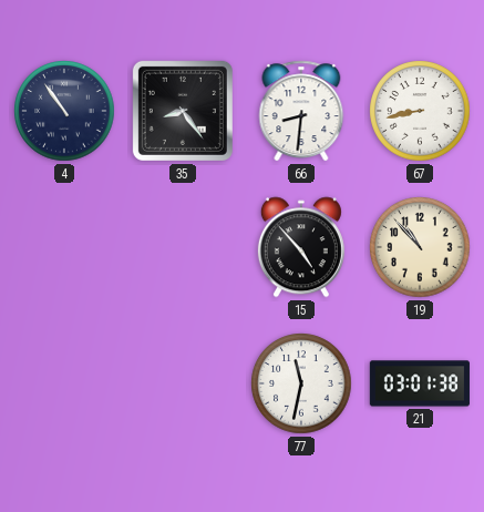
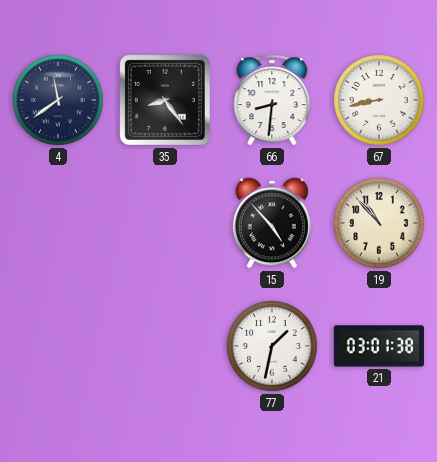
4: 10:54 -> 11:39 (58, 100)
77: 11:32 -> 1:32 (272, 346)
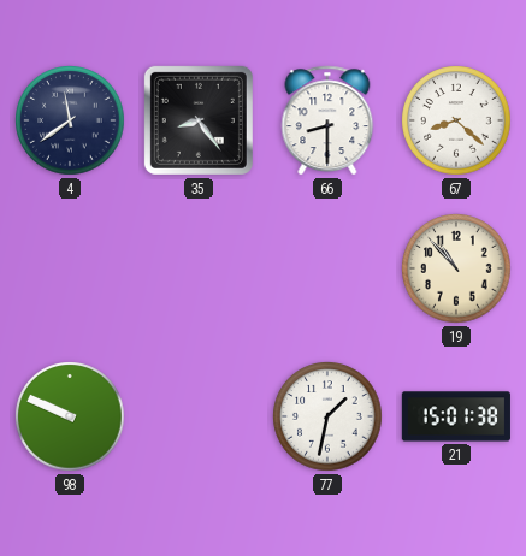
66: 8:31 -> 8:30 (327, 120)
67: 8:43 -> 8:22 (456, 120)
15: 4:53 -> none (272, 223)
98: none -> 9:49 (70, 416)
21: 03:01 -> 15:01 (456, 416)
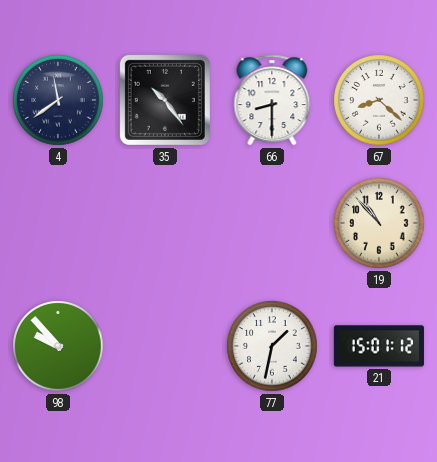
35: 8:24 -> 10:24 (165, 100)
98: 9:49 -> 9:53 (58, 346)
21: 15:01:38 -> 15:01:12 (379, 346)
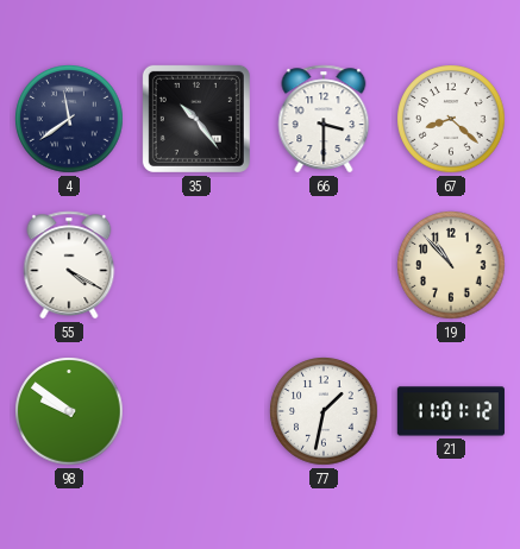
66: 8:30 -> 3:30 (324, 119)
55: none -> 4:20 (69, 265)
98: 9:53 -> 9:51 (69, 411)
21: 15:01 -> 11:01 (451, 411)
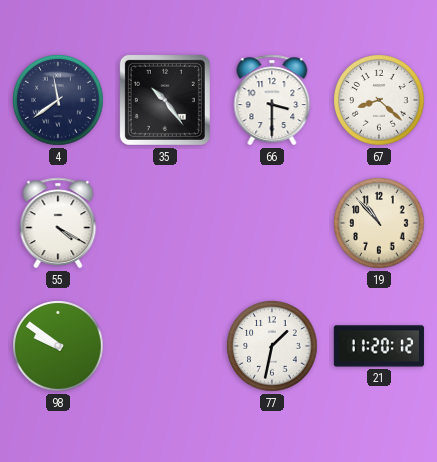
21: 11:01 -> 11:20 (379, 346)
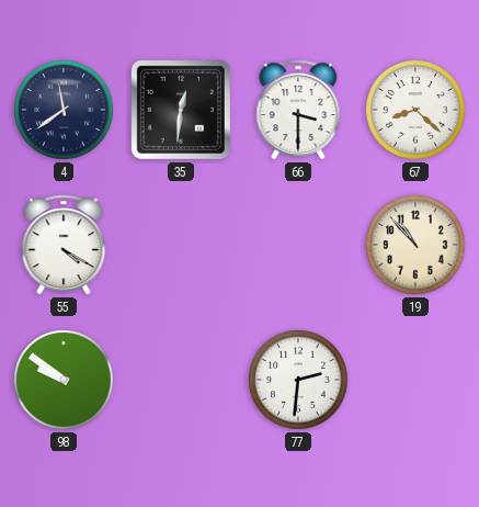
35: 10:24 -> 12:31 (181, 110)
77: 1:32 -> 2:31 (298, 380)
21: 11:20 -> none (379, 346)
